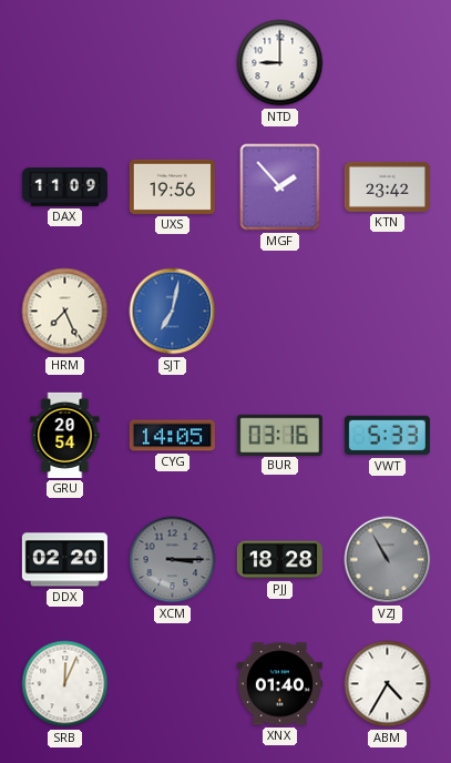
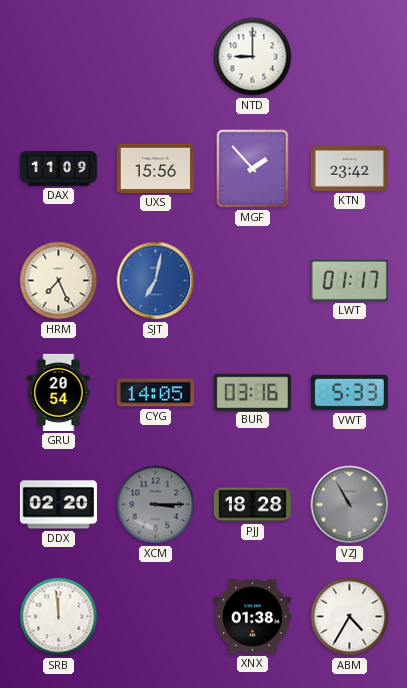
UXS: 19:56 -> 15:56 (155, 168)
LWT: none -> 01:17 (349, 280)
SRB: 12:04 -> 11:59 (59, 617)
XNX: 01:40 -> 01:38 (252, 617)
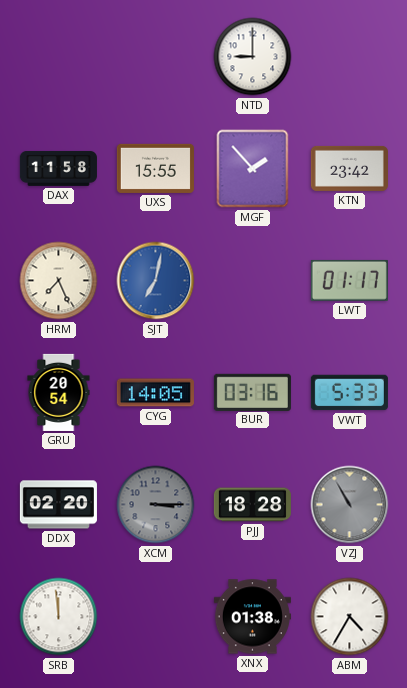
DAX: 11:09 -> 11:58 (58, 168)
UXS: 15:56 -> 15:55 (155, 168)
